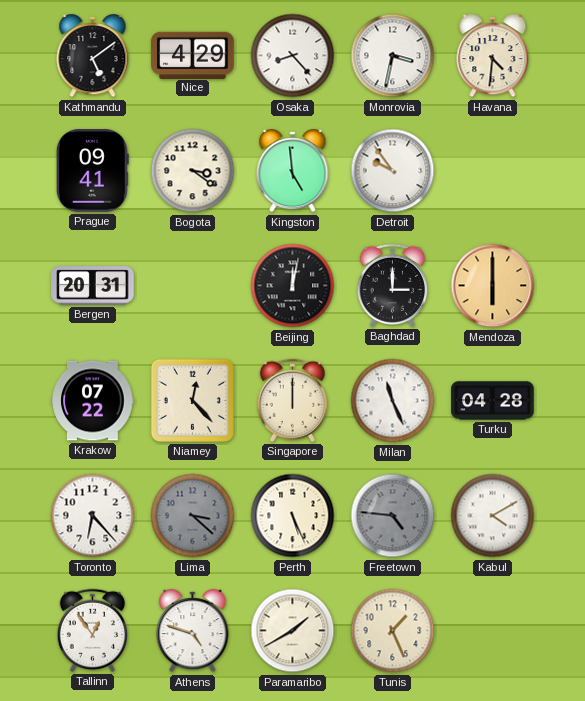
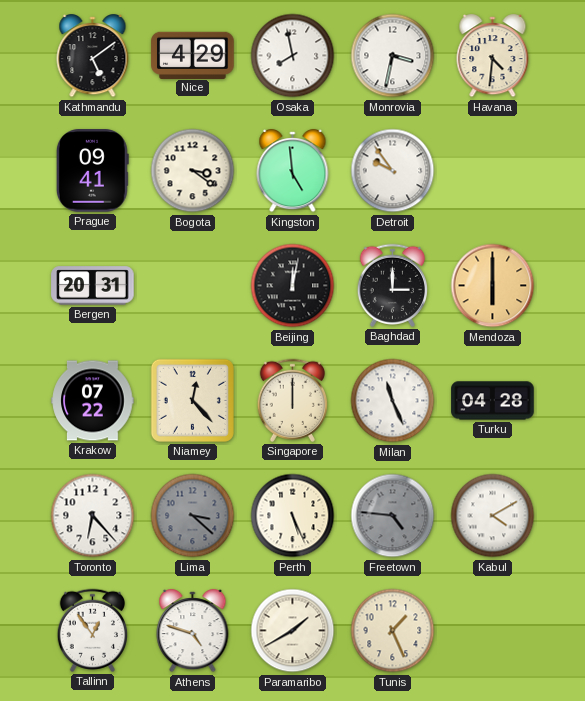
Osaka: 8:23 -> 7:58 (293, 56)
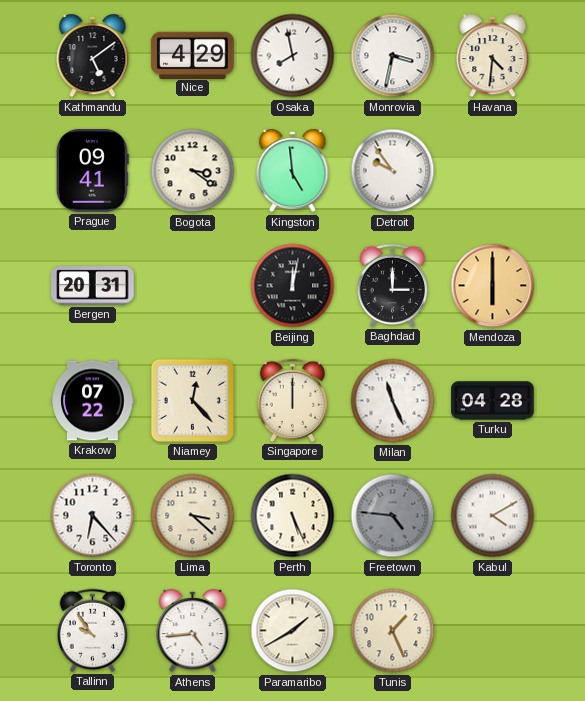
Lima dial: grey -> cream (193, 516)
Tallinn: 12:54 -> 9:54 (92, 630)
Athens: 4:48 -> 4:44 (193, 631)
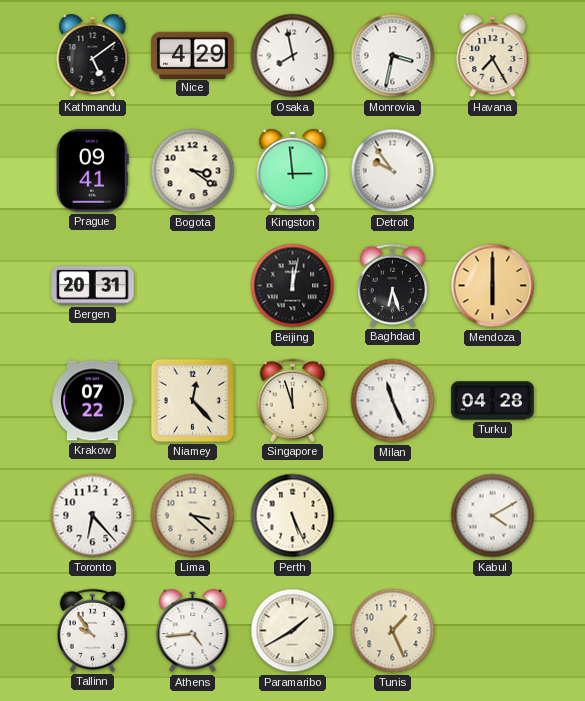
Havana: 4:31 -> 7:25 (493, 56)
Kingston: 4:59 -> 2:59 (293, 171)
Baghdad: 3:00 -> 6:27 (392, 285)
Singapore: 12:00 -> 11:57 (292, 400)
Freetown: 4:46 -> none (393, 516)
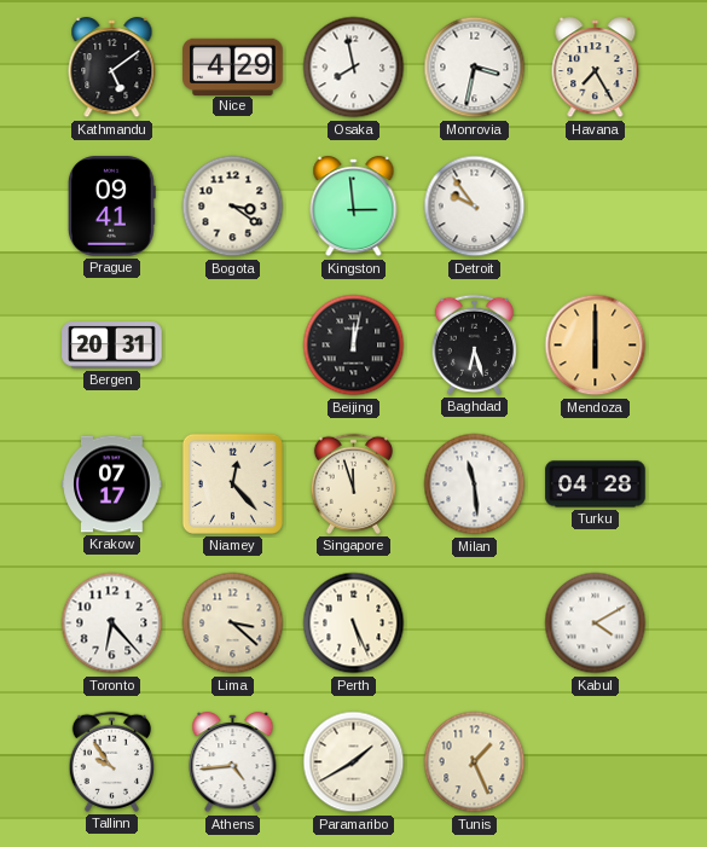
Krakow: 07:22 -> 07:17 (112, 485)
Milan: 11:26 -> 11:29 (475, 485)
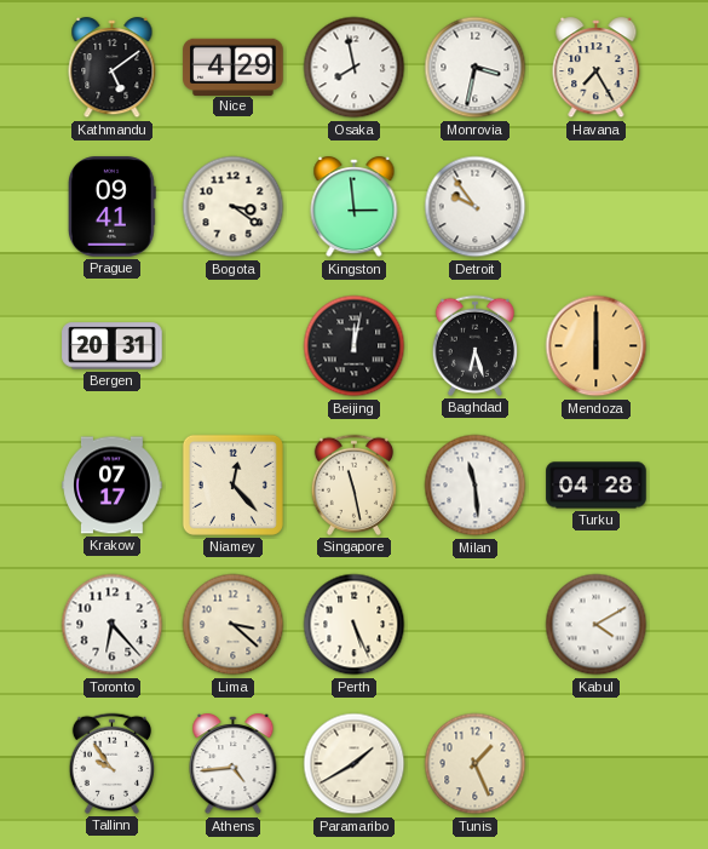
Singapore: 11:57 -> 11:28 (353, 484)
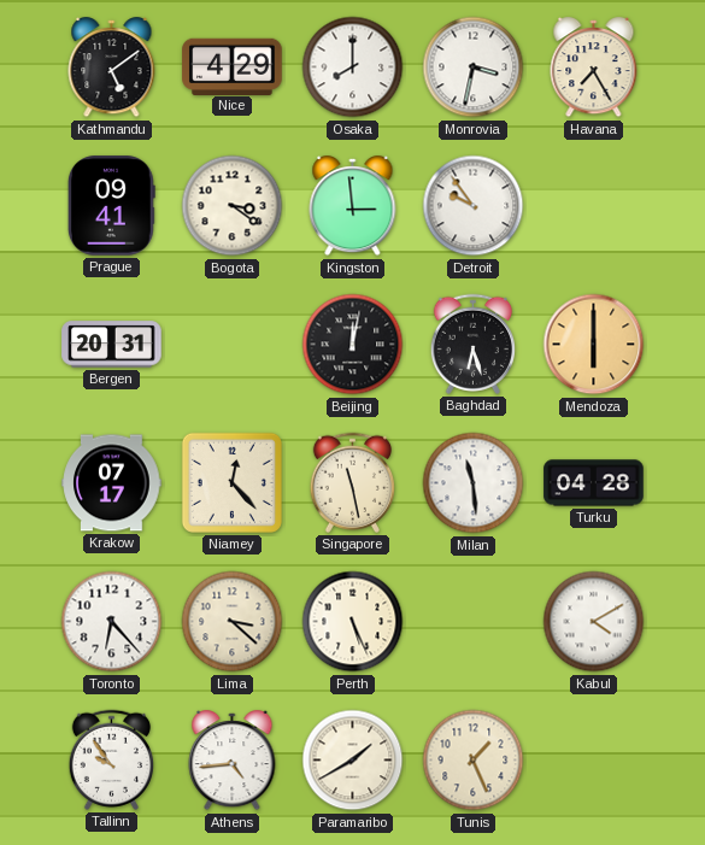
Osaka: 7:58 -> 8:00 (353, 68)
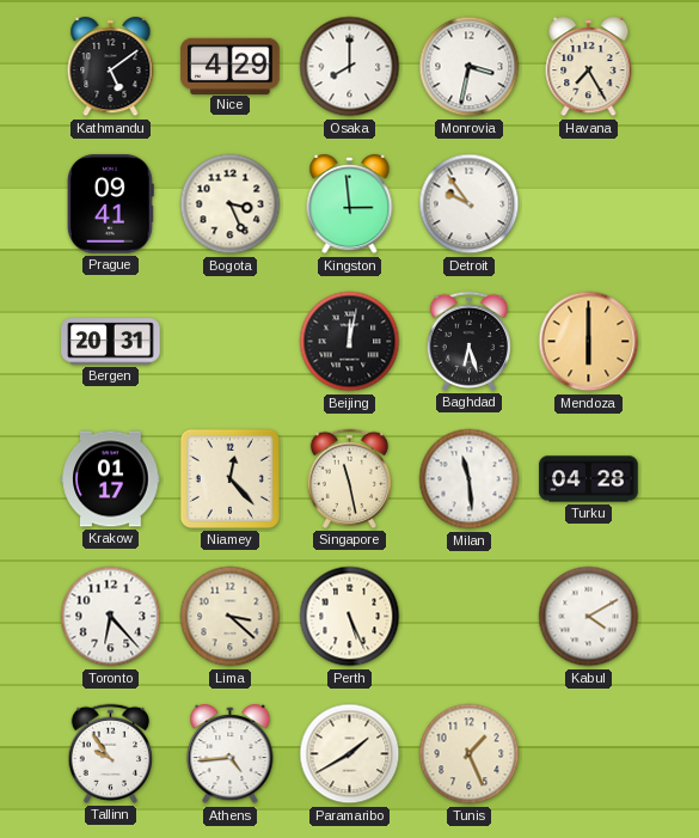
Bogota: 3:21 -> 3:26 (231, 204)
Krakow: 07:17 -> 01:17 (111, 479)
